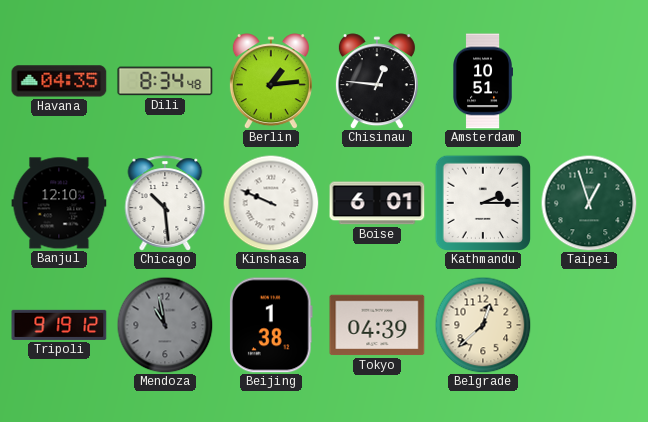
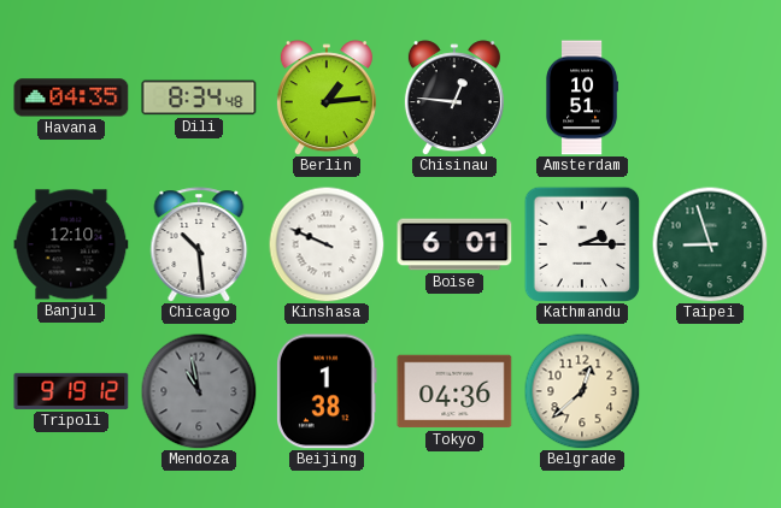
Taipei: 12:57 -> 8:57 (710, 244)
Tokyo: 04:39 -> 04:36 (454, 391)
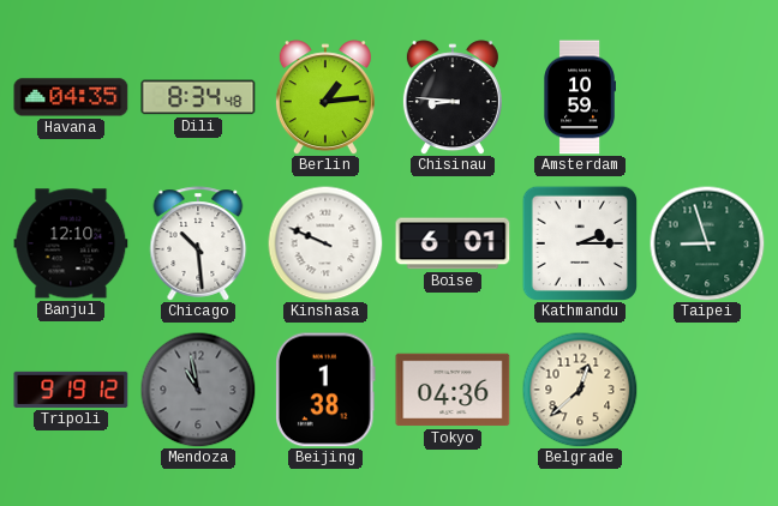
Chisinau: 12:46 -> 8:46 (453, 97)
Amsterdam: 10:51 -> 10:59 (579, 97)
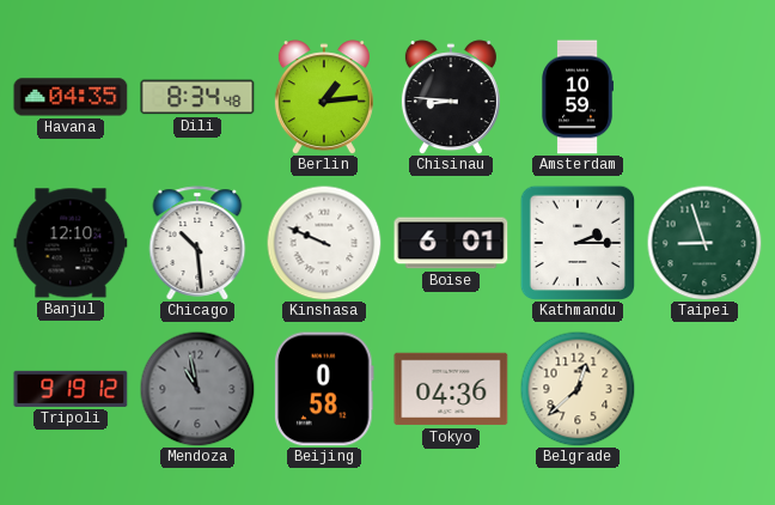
Beijing: 1:38 -> 0:58 (325, 389)
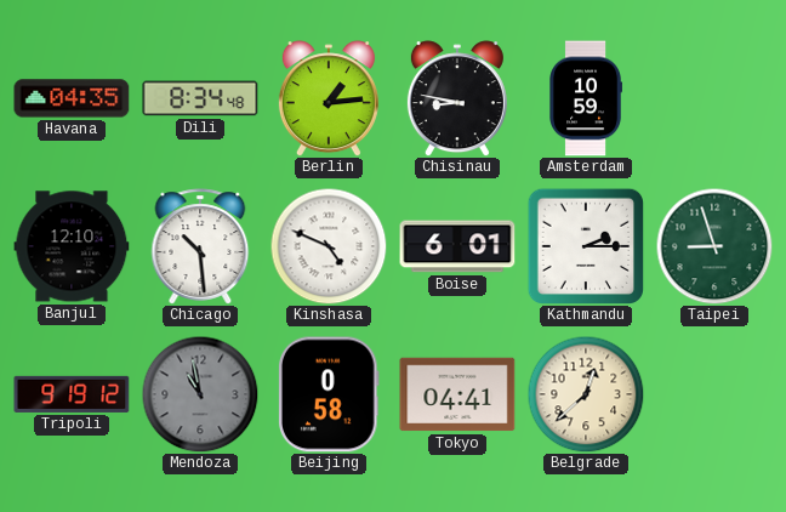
Chisinau: 8:46 -> 8:47 (457, 98)
Kinshasa: 9:49 -> 4:49 (329, 246)
Tokyo: 04:36 -> 04:41 (457, 394)
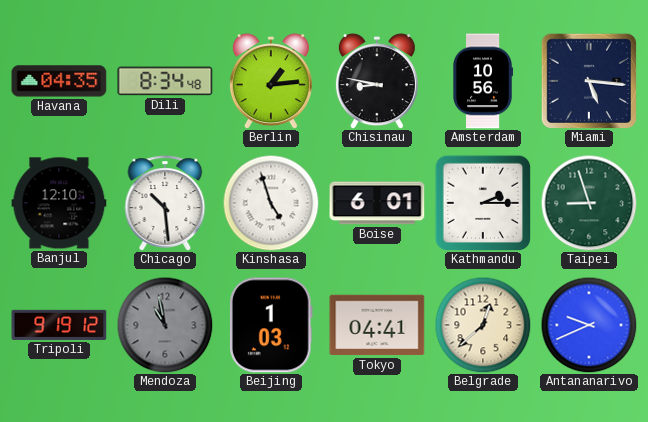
Amsterdam: 10:59 -> 10:56 (482, 81)
Miami: none -> 5:16 (588, 80)
Kinshasa: 4:49 -> 4:57 (271, 203)
Beijing: 0:58 -> 1:03 (272, 325)
Antananarivo: none -> 9:41 (589, 325)
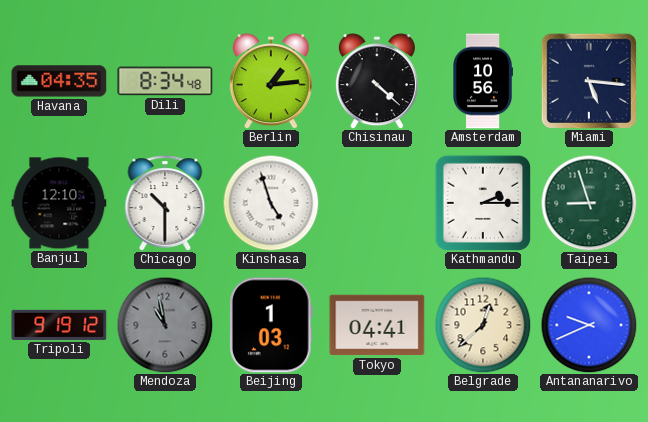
Chisinau: 8:47 -> 4:22 (377, 81)
Chicago: 10:29 -> 10:30 (165, 203)
Boise: 6:01 -> none (377, 203)
